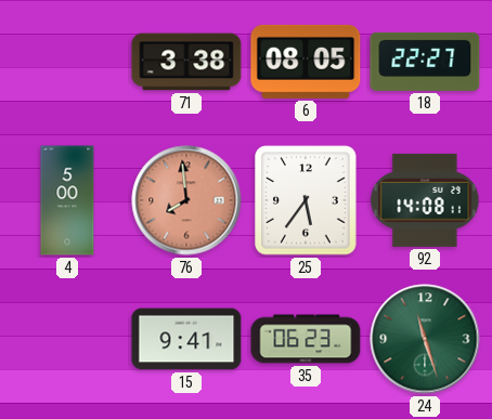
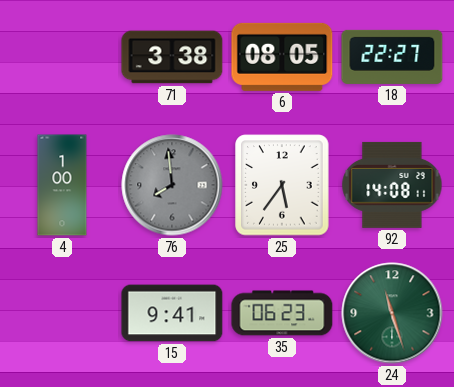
4: 5:00 -> 1:00 (62, 185)
76 dial: salmon -> grey (172, 185)
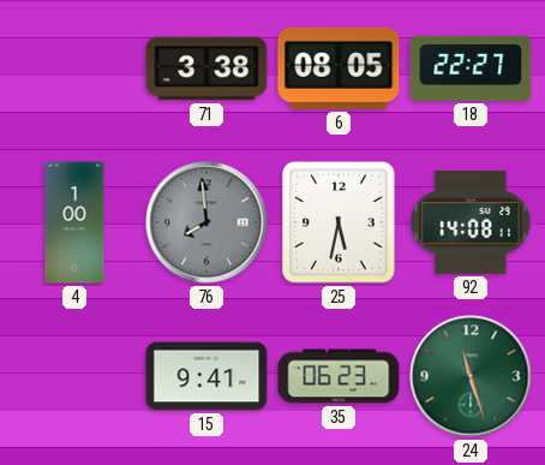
25: 5:36 -> 5:32 (339, 222)
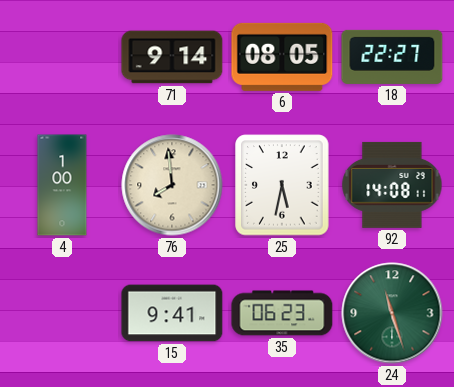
71: 3:38 -> 9:14 (172, 57)
76 dial: grey -> cream (172, 185)
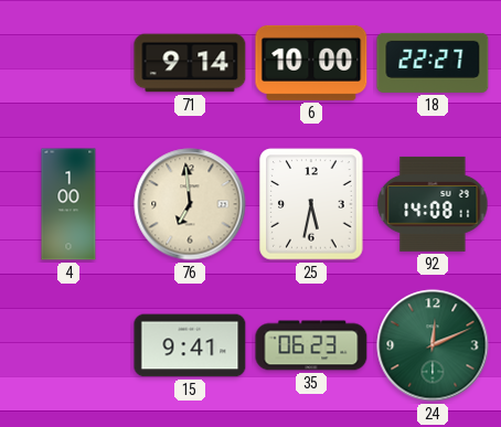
6: 08:05 -> 10:00 (311, 63)
76: 7:59 -> 6:59 (190, 204)
24: 11:27 -> 12:11 (433, 345)
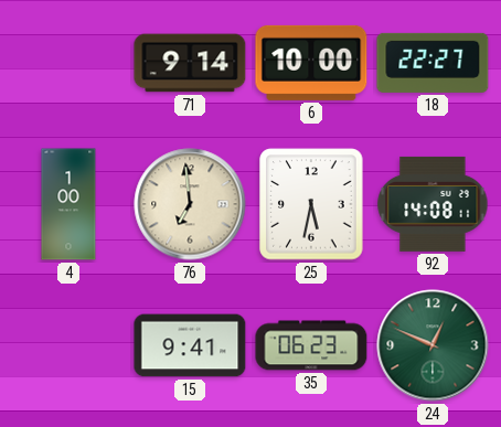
24: 12:11 -> 12:49 (433, 345)
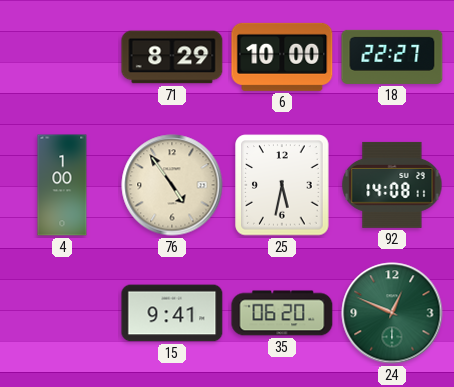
71: 9:14 -> 8:29 (172, 57)
76: 6:59 -> 4:54 (172, 185)
35: 06:23 -> 06:20 (282, 313)
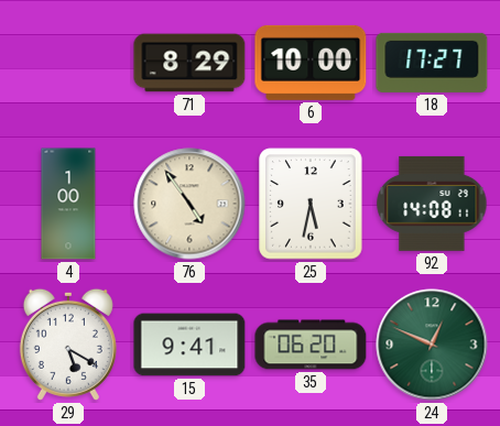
18: 22:27 -> 17:27 (432, 63)
29: none -> 5:20 (68, 345)
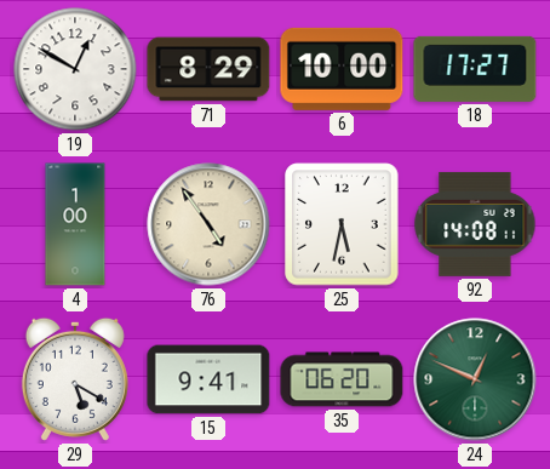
19: none -> 12:50 (75, 69)
